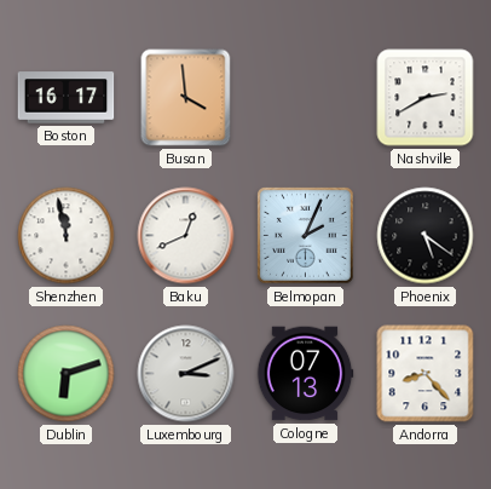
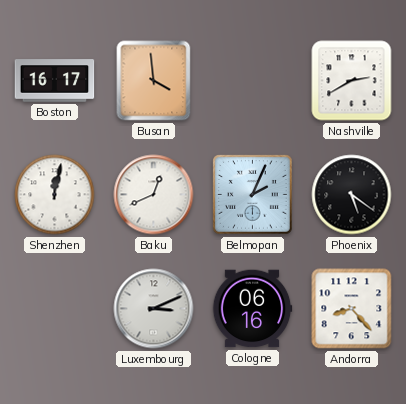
Shenzhen: 11:58 -> 12:02 (55, 195)
Dublin: 6:12 -> none (67, 374)
Cologne: 07:13 -> 06:16 (252, 309)
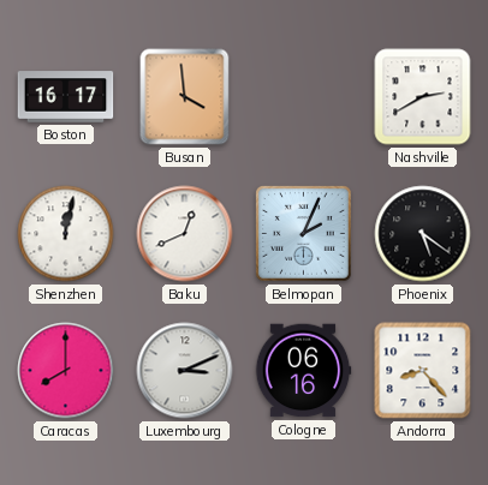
Caracas: none -> 8:00 (66, 371)
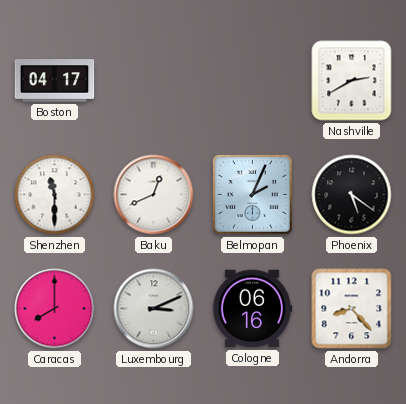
Boston: 16:17 -> 04:17 (55, 81)
Busan: 3:59 -> none (185, 97)
Shenzhen: 12:02 -> 11:30 (55, 195)
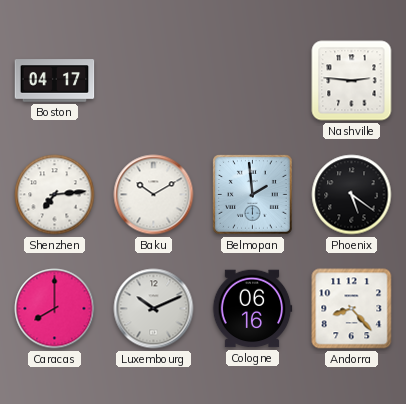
Nashville: 2:40 -> 2:46 (352, 81)
Shenzhen: 11:30 -> 7:14 (55, 195)
Baku: 12:41 -> 10:10 (154, 195)
Belmopan: 2:04 -> 1:59 (253, 195)
Luxembourg: 3:11 -> 10:11 (154, 309)
